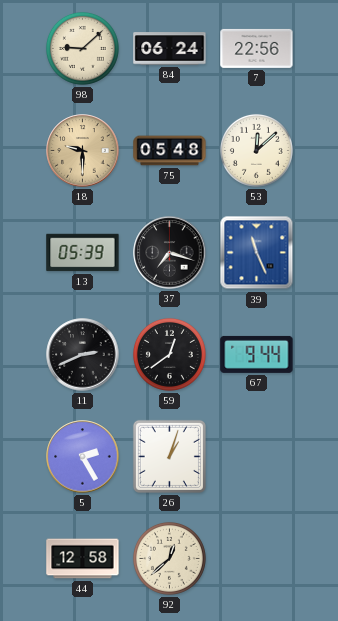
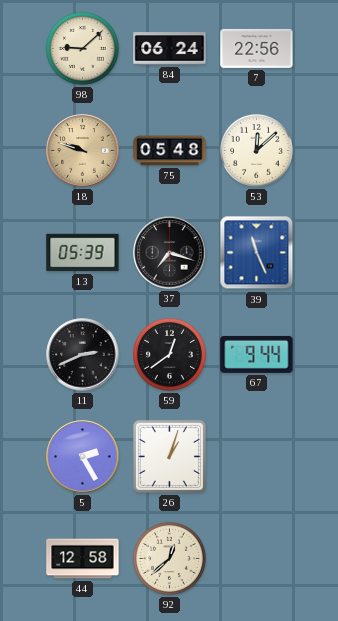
18: 9:30 -> 9:48 (83, 151)
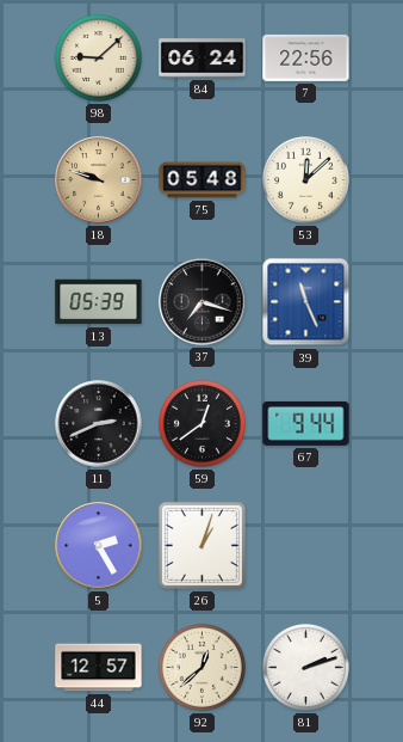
44: 12:58 -> 12:57 (99, 668)
81: none -> 2:12 (305, 667)
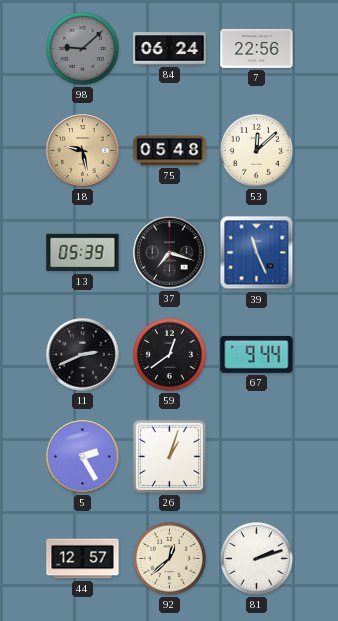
98 dial: cream -> grey (82, 48)
18: 9:48 -> 9:28 (83, 151)
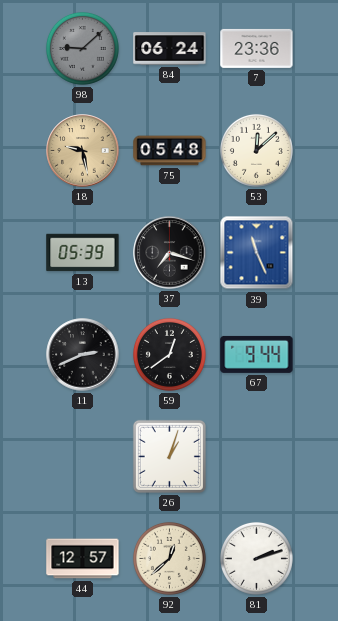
7: 22:56 -> 23:36 (257, 48)
5: 2:25 -> none (83, 457)
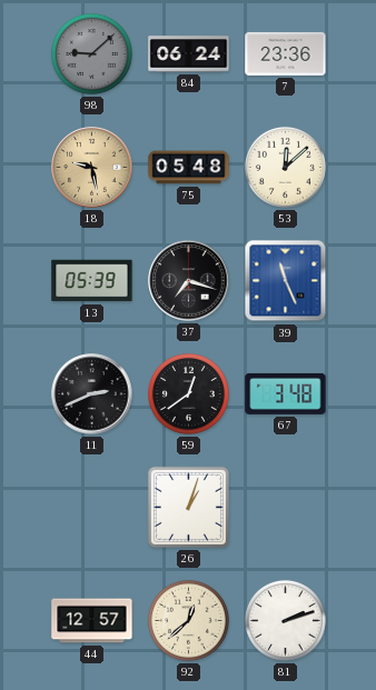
67: 9:44 -> 3:48 (286, 393)
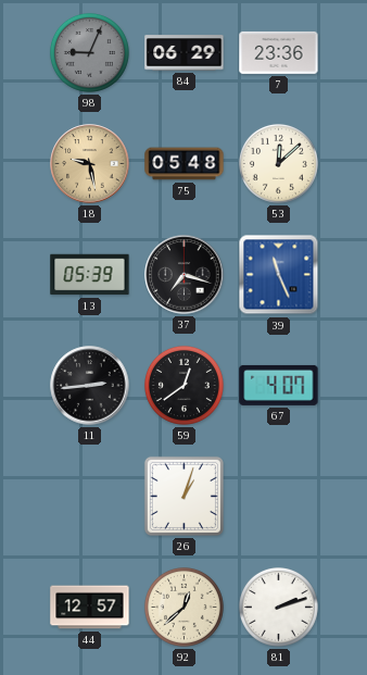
98: 9:08 -> 9:04 (89, 52)
84: 06:24 -> 06:29 (185, 53)
11: 2:41 -> 2:44 (90, 386)
67: 3:48 -> 4:07 (279, 385)
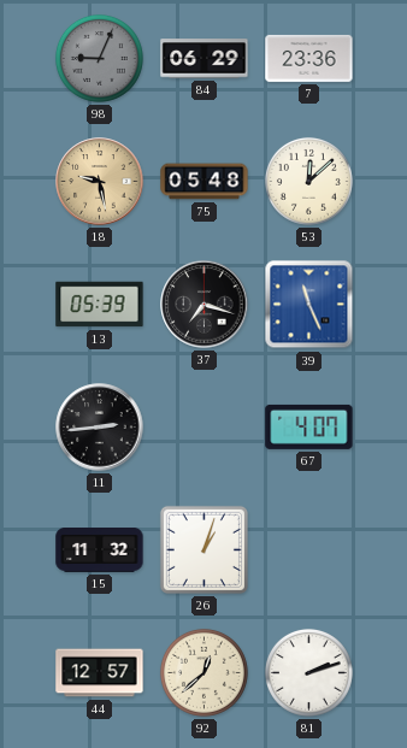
59: 12:39 -> none (184, 385)
15: none -> 11:32 (100, 550)
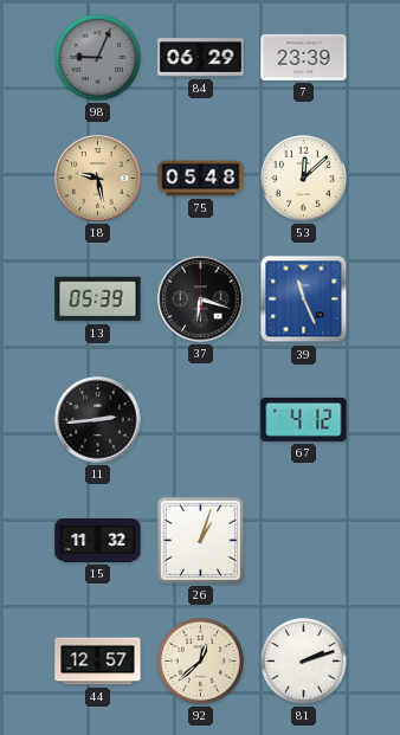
7: 23:36 -> 23:39 (304, 57)
37: 7:18 -> 6:18 (201, 299)
67: 4:07 -> 4:12 (304, 419)
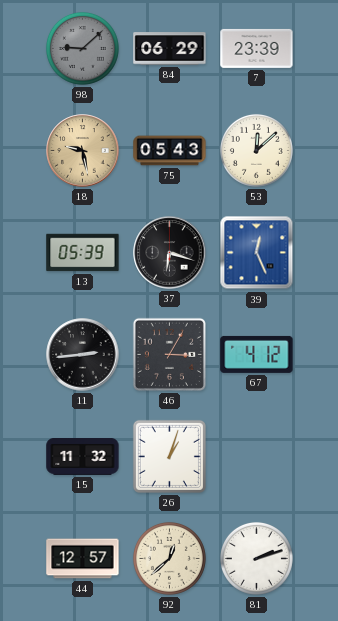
98: 9:04 -> 9:08 (82, 48)
75: 05:48 -> 05:43 (170, 151)
39: 11:26 -> 12:26 (257, 253)
46: none -> 3:05 (169, 354)
